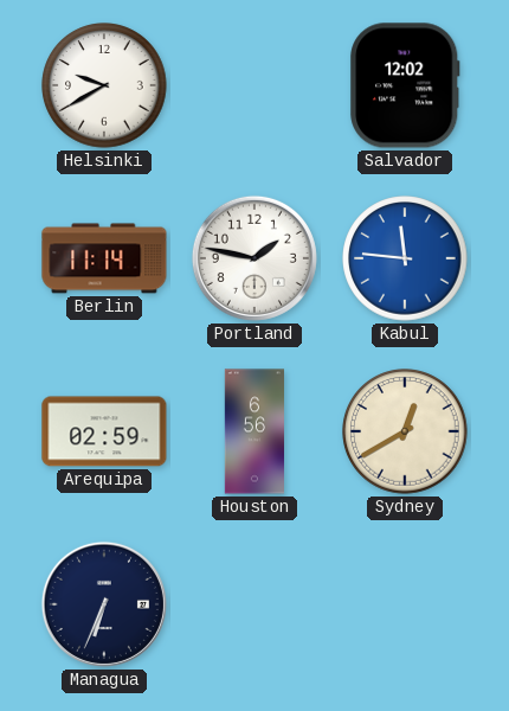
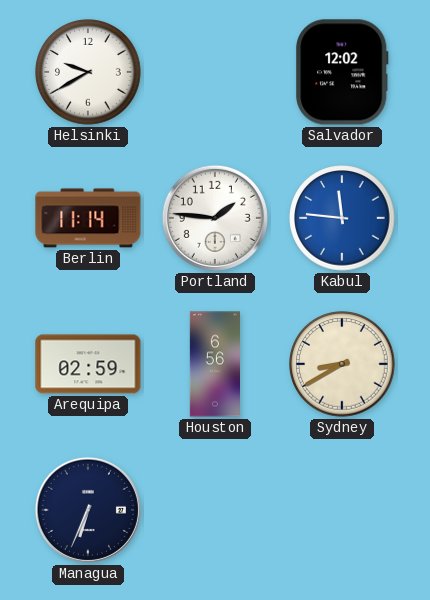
Portland: 1:47 -> 1:46 (215, 218)
Sydney: 12:40 -> 8:40 (342, 364)
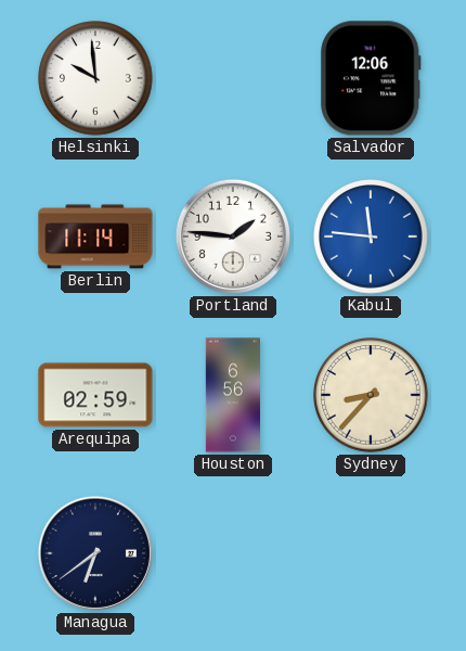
Helsinki: 9:40 -> 9:59 (95, 78)
Salvador: 12:02 -> 12:06 (371, 78)
Sydney: 8:40 -> 8:37 (371, 395)
Managua: 6:34 -> 6:39 (95, 553)
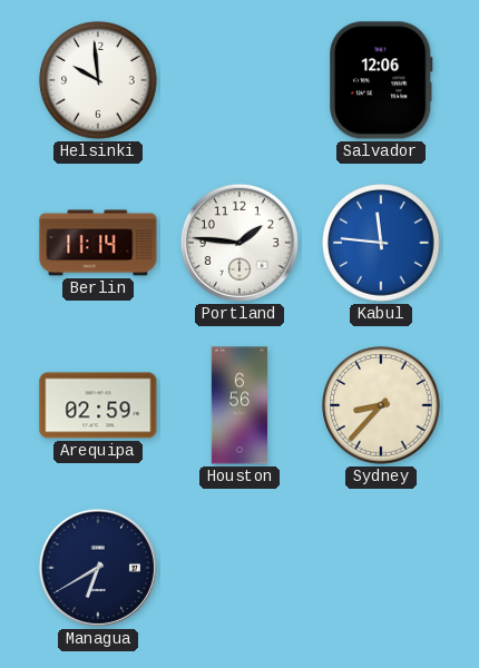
Managua: 6:39 -> 6:40 (98, 568)
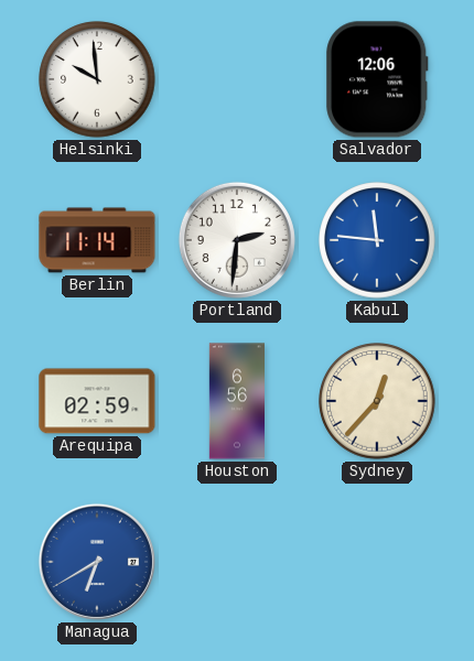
Portland: 1:46 -> 2:31 (237, 240)
Sydney: 8:37 -> 12:37 (377, 401)
Managua dial: navy -> blue (97, 562)
